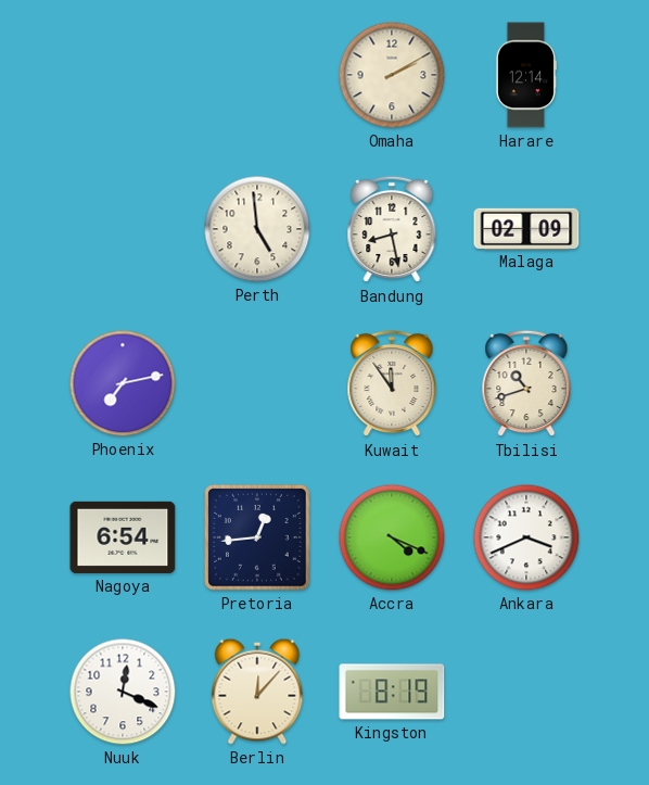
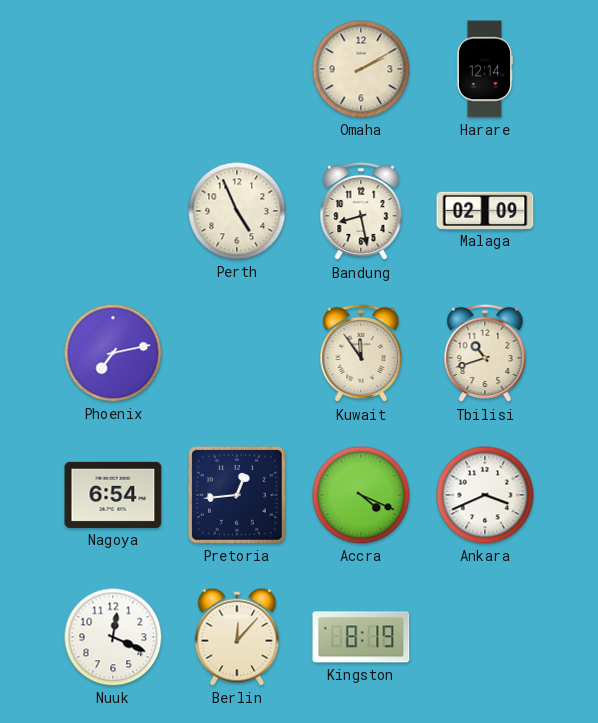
Perth: 4:59 -> 4:56 (237, 211)
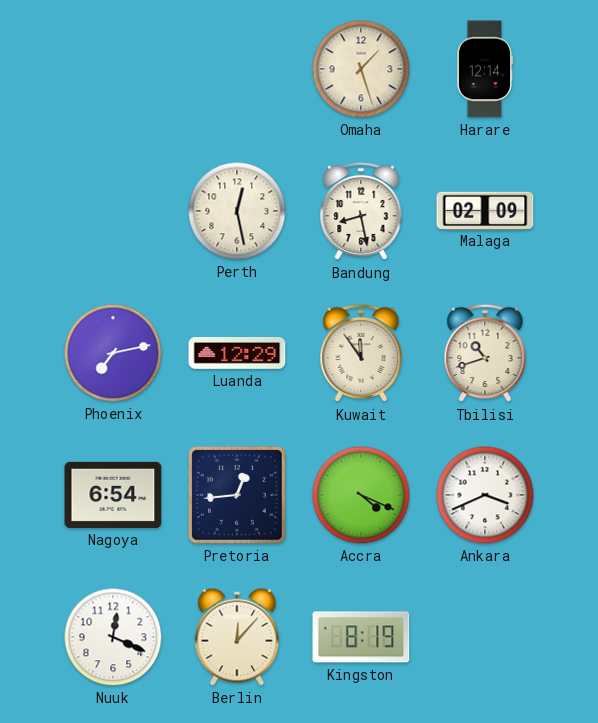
Omaha: 2:10 -> 1:27 (361, 69)
Perth: 4:56 -> 12:28 (237, 211)
Luanda: none -> 12:29 (237, 354)
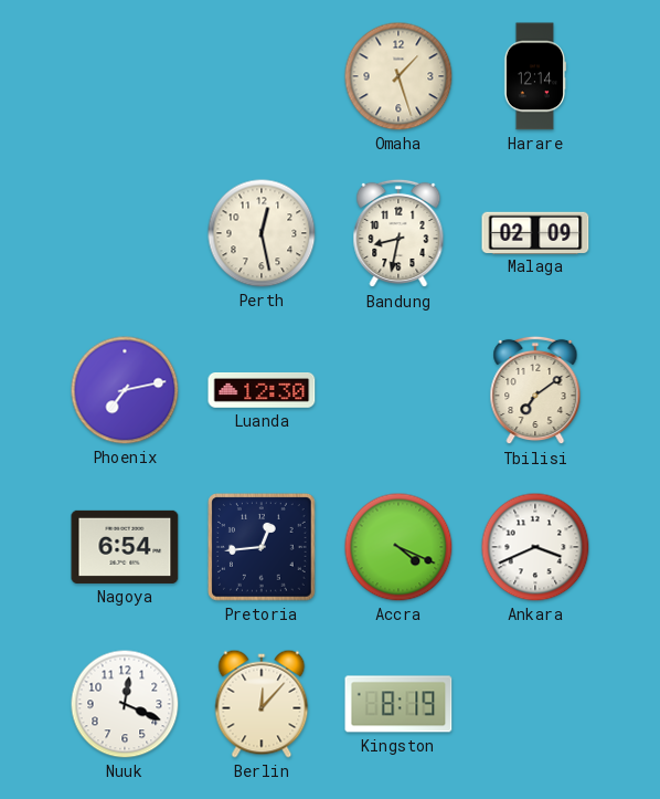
Bandung: 8:28 -> 8:32 (398, 233)
Luanda: 12:29 -> 12:30 (262, 391)
Kuwait: 11:54 -> none (361, 353)
Tbilisi: 10:42 -> 7:09 (535, 390)
